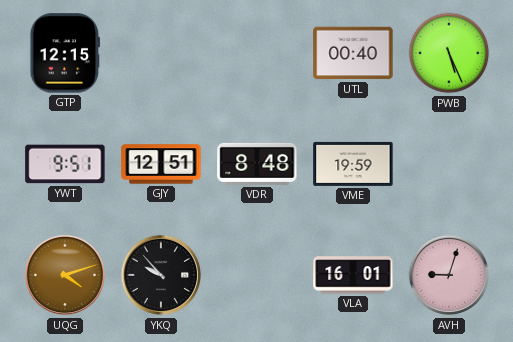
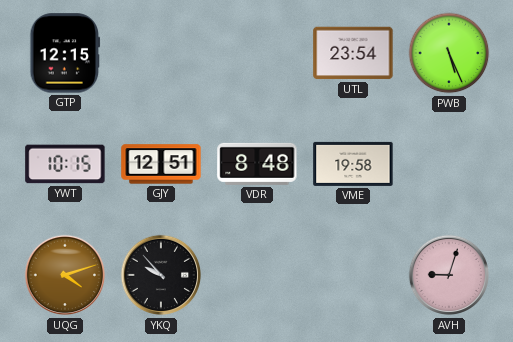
UTL: 00:40 -> 23:54 (353, 53)
YWT: 9:51 -> 10:15 (65, 164)
VME: 19:59 -> 19:58 (353, 164)
VLA: 16:01 -> none (353, 275)
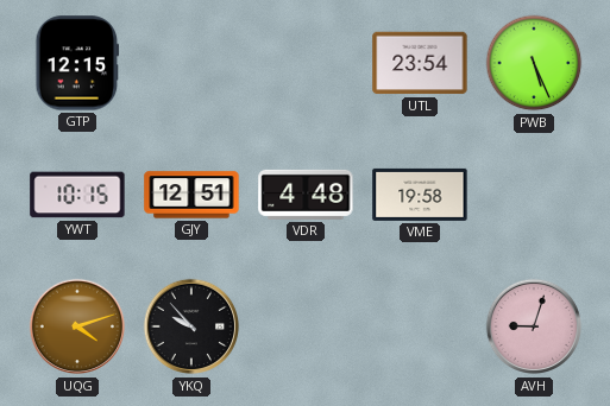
VDR: 8:48 -> 4:48 (306, 195)
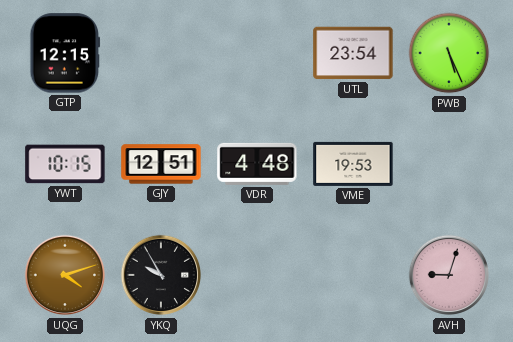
VME: 19:58 -> 19:53 (353, 164)
YKQ: 9:53 -> 9:55 (161, 275)
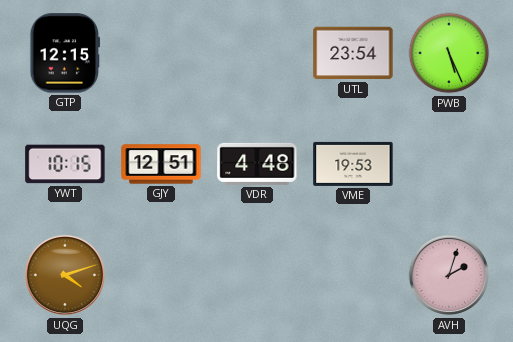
YKQ: 9:55 -> none (161, 275)
AVH: 9:03 -> 2:03 (449, 275)
